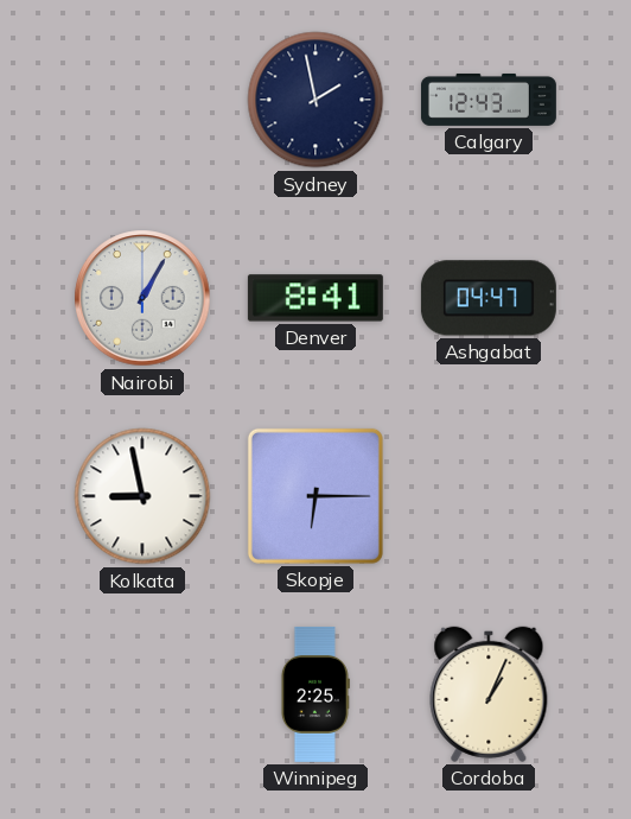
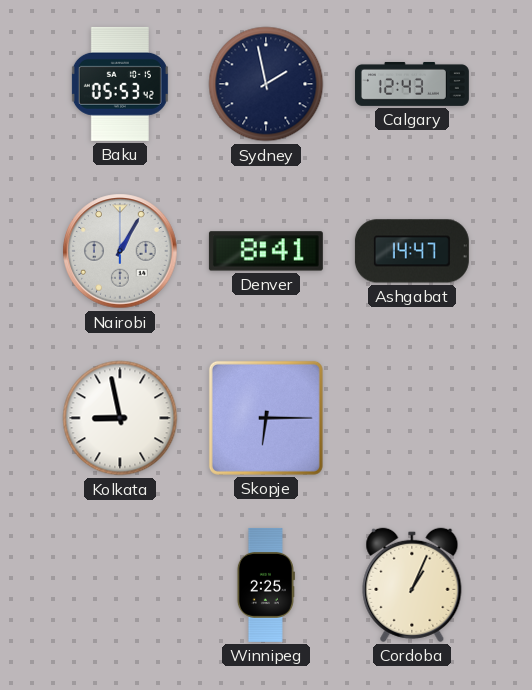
Baku: none -> 05:53 (120, 84)
Ashgabat: 04:47 -> 14:47 (412, 251)
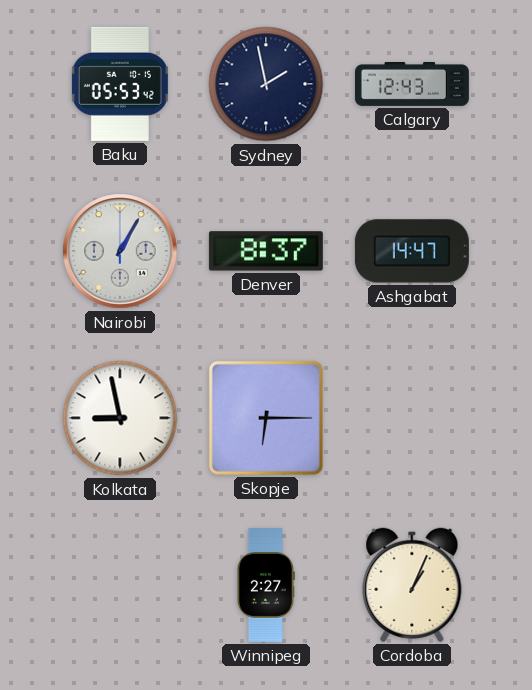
Denver: 8:41 -> 8:37 (266, 251)
Winnipeg: 2:25 -> 2:27 (265, 585)
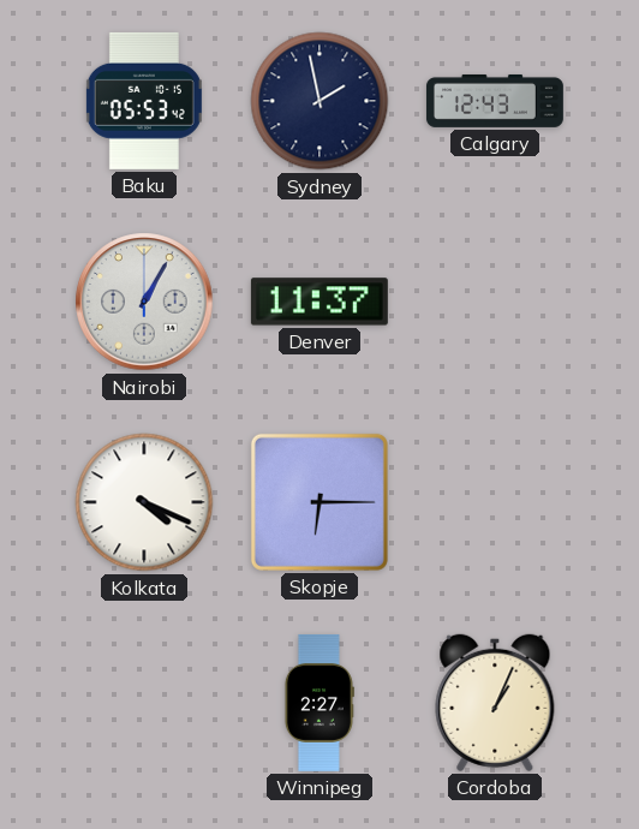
Denver: 8:37 -> 11:37 (319, 302)
Ashgabat: 14:47 -> none (412, 251)
Kolkata: 8:58 -> 4:19 (144, 502)
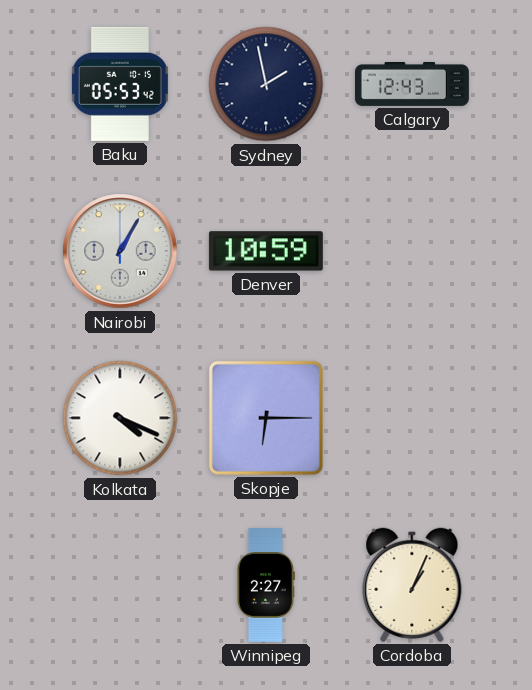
Denver: 11:37 -> 10:59 (266, 251)
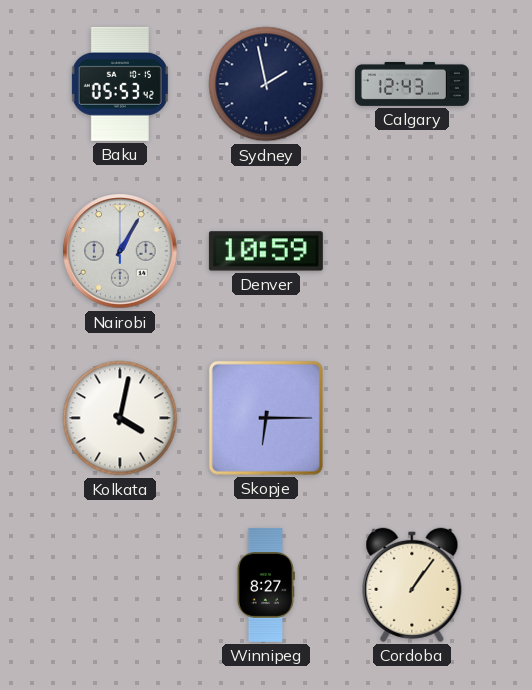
Kolkata: 4:19 -> 4:02 (120, 418)
Winnipeg: 2:27 -> 8:27 (265, 585)
Cordoba: 1:04 -> 1:06 (412, 585)
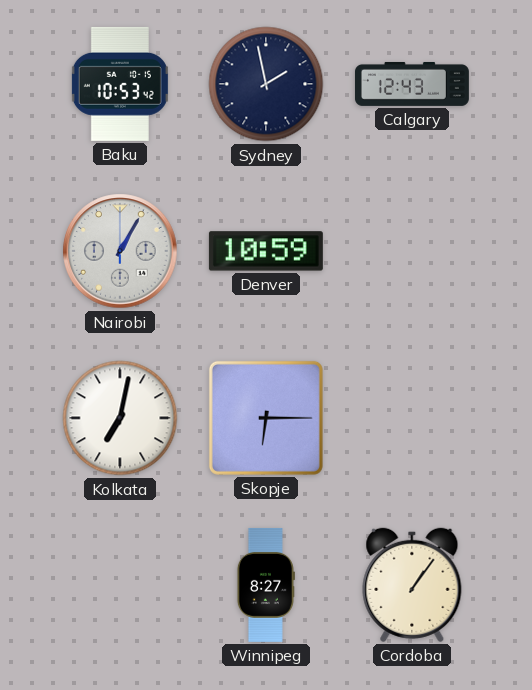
Baku: 05:53 -> 10:53 (120, 84)
Kolkata: 4:02 -> 7:02 (120, 418)
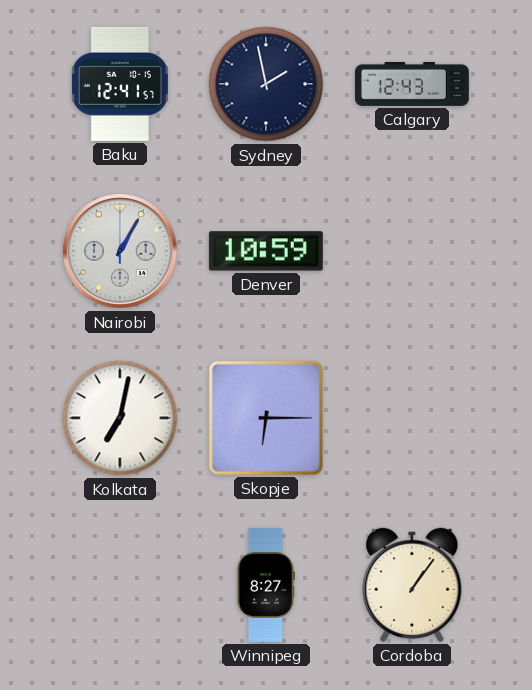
Baku: 10:53 -> 12:41 (120, 84)
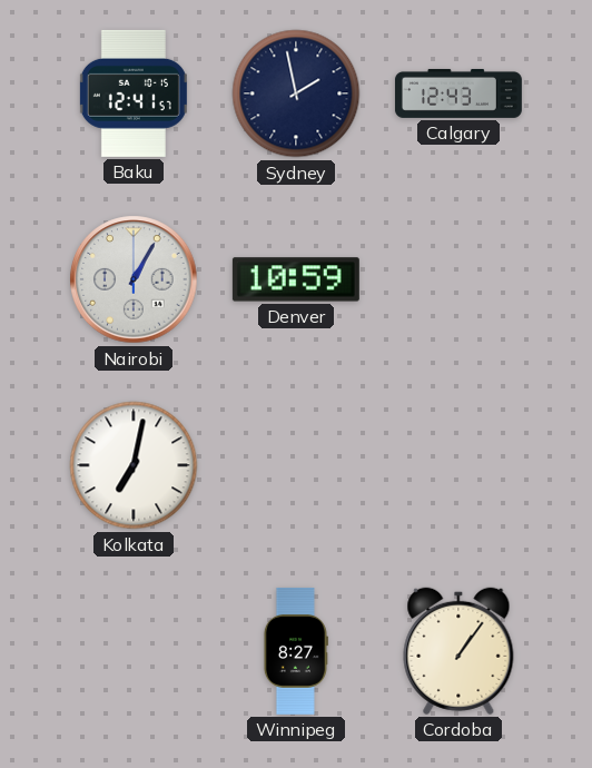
Skopje: 6:15 -> none (266, 418)
